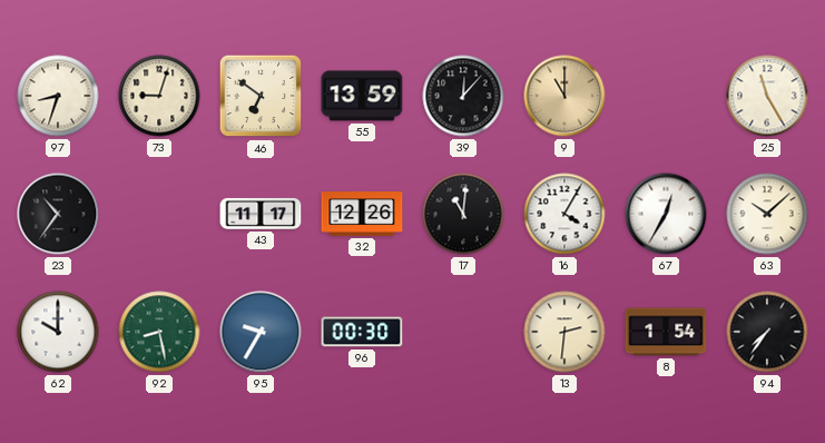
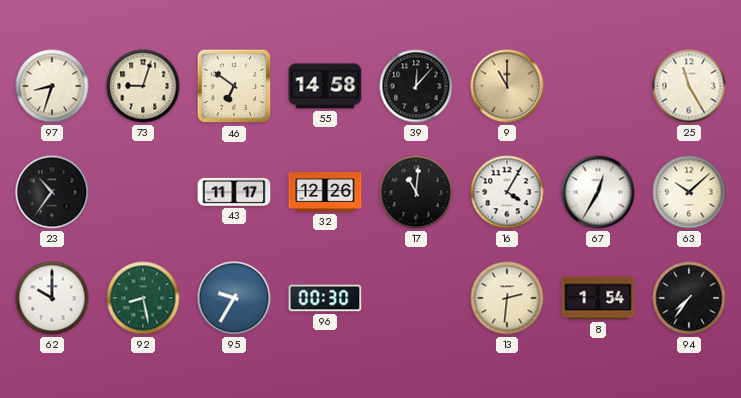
55: 13:59 -> 14:58 (325, 86)
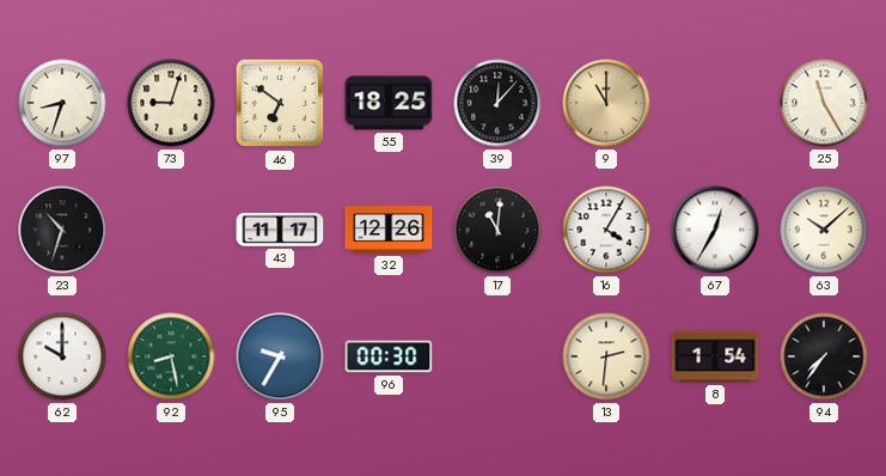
55: 14:58 -> 18:25 (389, 103)
23: 10:36 -> 10:33 (62, 230)
